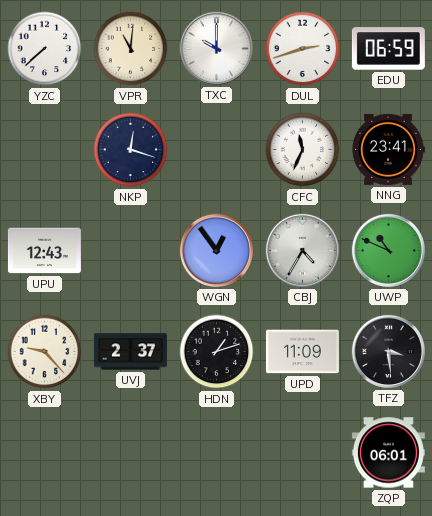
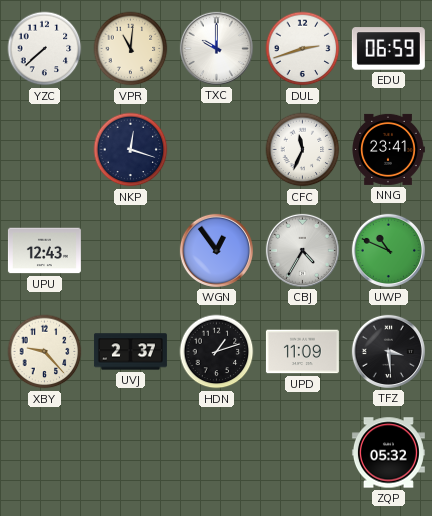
ZQP: 06:01 -> 05:32 (388, 453)
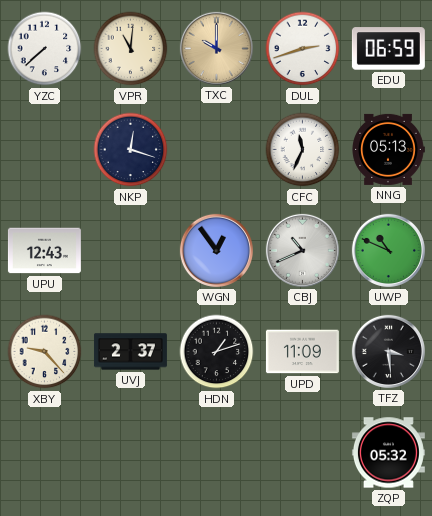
TXC dial: white -> champagne (216, 48)
NNG: 23:41 -> 05:13 (388, 149)
CBJ: 4:35 -> 10:41 (302, 250)
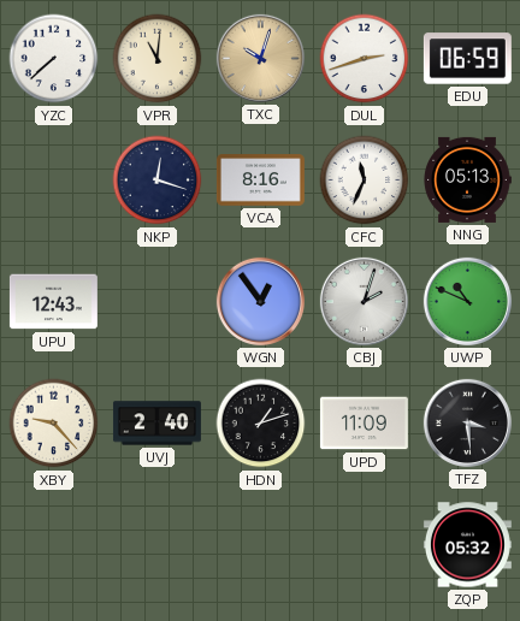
TXC: 10:00 -> 10:03 (260, 58)
VCA: none -> 8:16 (260, 181)
CBJ: 10:41 -> 2:03 (364, 301)
UVJ: 2:37 -> 2:40 (156, 424)
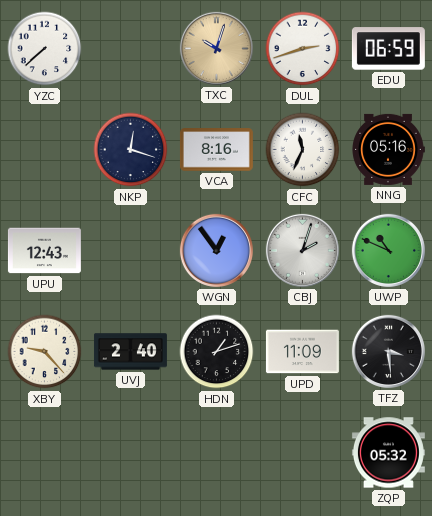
VPR: 11:01 -> none (158, 59)
NNG: 05:13 -> 05:16 (388, 149)
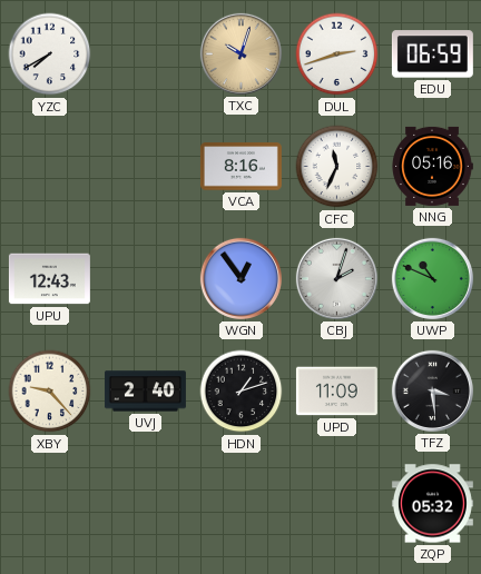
YZC: 7:38 -> 7:40 (50, 55)
NKP: 12:18 -> none (131, 150)
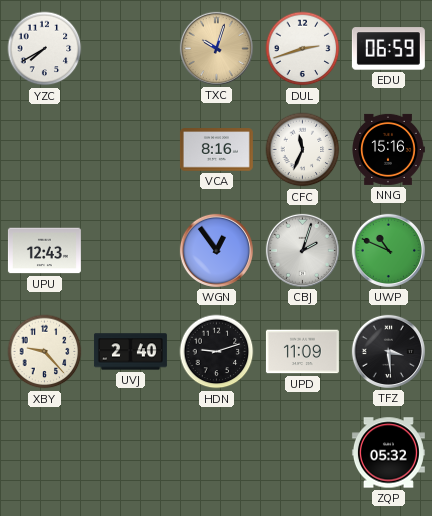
NNG: 05:16 -> 15:16 (388, 149)
HDN: 1:12 -> 9:12 (217, 352)
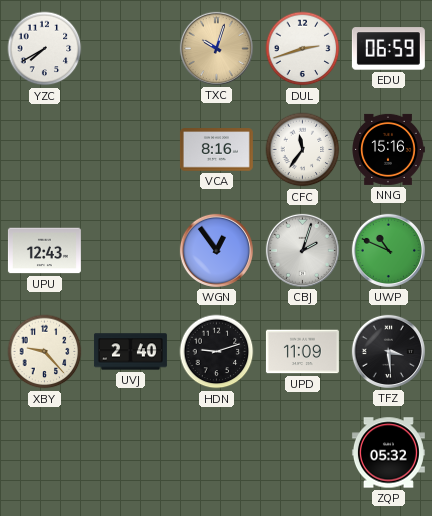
CFC: 11:34 -> 11:36 (303, 150)
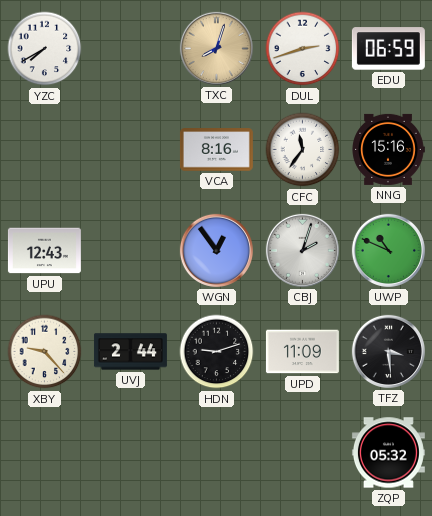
TXC: 10:03 -> 8:03 (216, 48)
UVJ: 2:40 -> 2:44 (130, 352)
